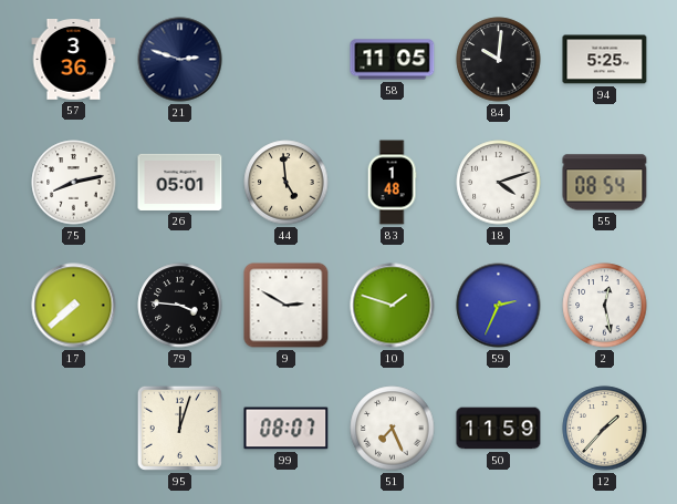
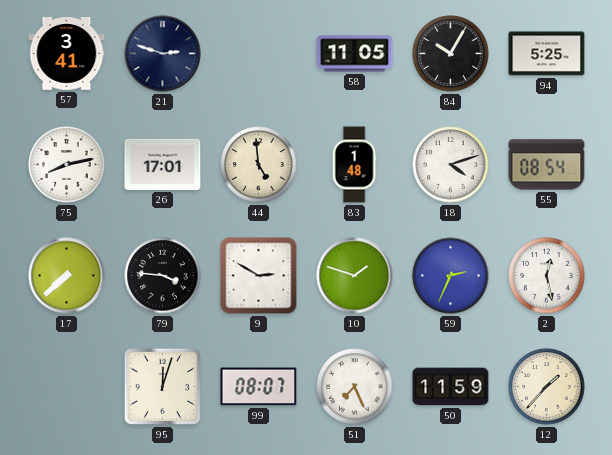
57: 3:36 -> 3:41 (67, 54)
84: 10:01 -> 10:05 (451, 54)
26: 05:01 -> 17:01 (163, 164)
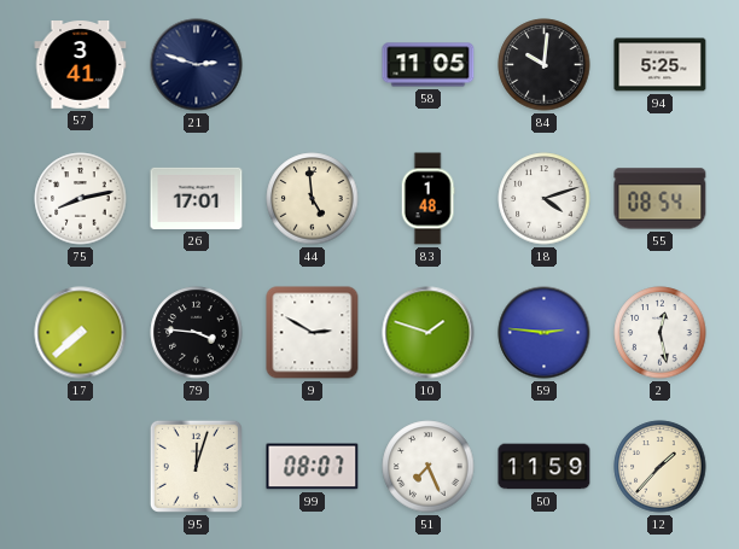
84: 10:05 -> 10:01 (545, 65)
59: 2:34 -> 2:46 (545, 333)
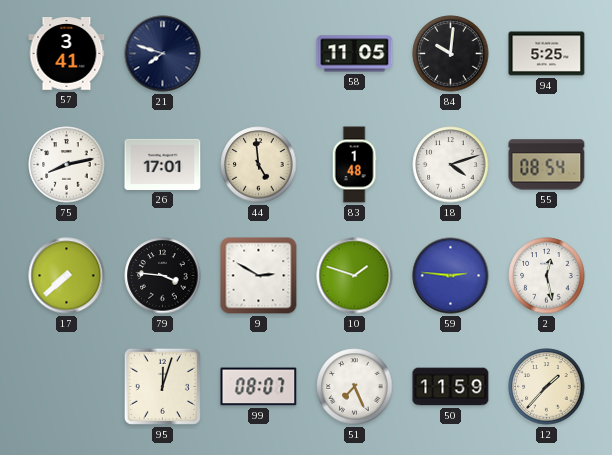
21: 2:48 -> 7:48 (163, 54)
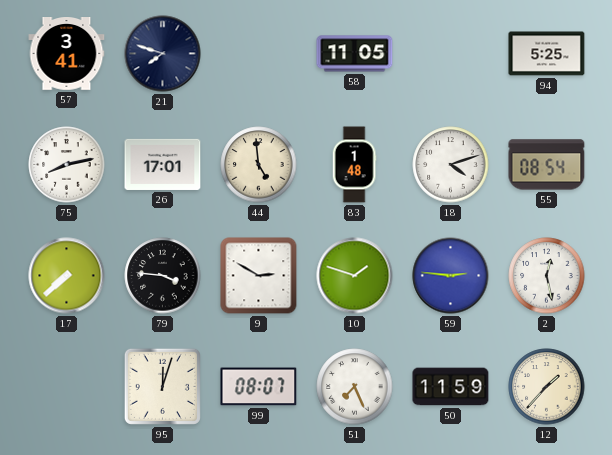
84: 10:01 -> none (451, 54)
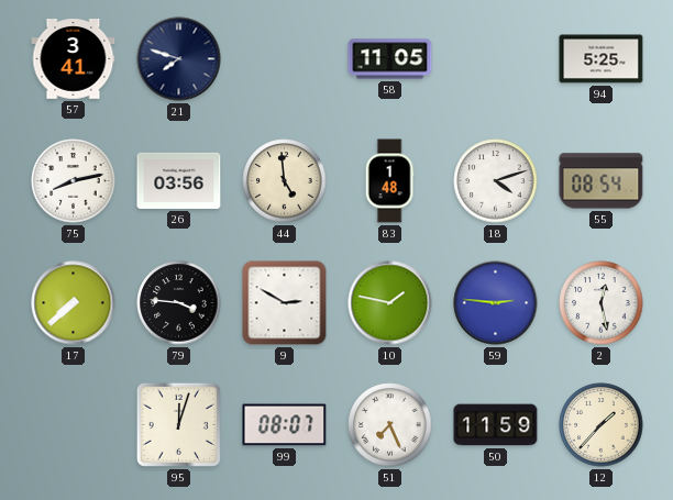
26: 17:01 -> 03:56 (179, 180)
10: 1:48 -> 1:47 (390, 303)
